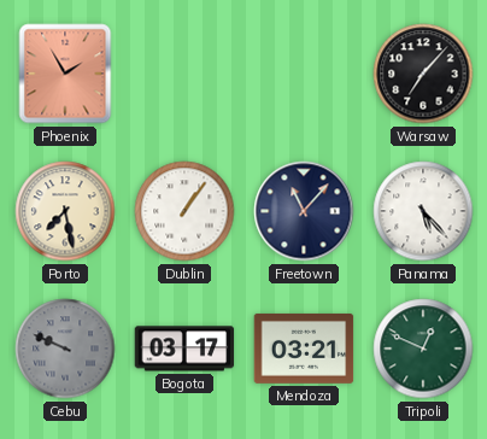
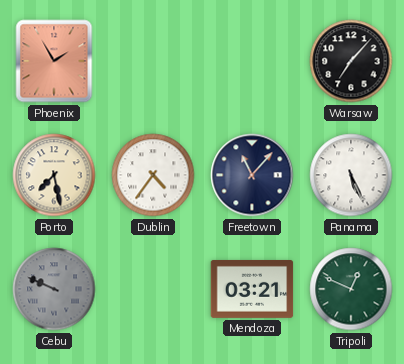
Dublin: 1:06 -> 4:36 (153, 175)
Panama: 5:23 -> 5:26 (351, 175)
Bogota: 03:17 -> none (184, 349)
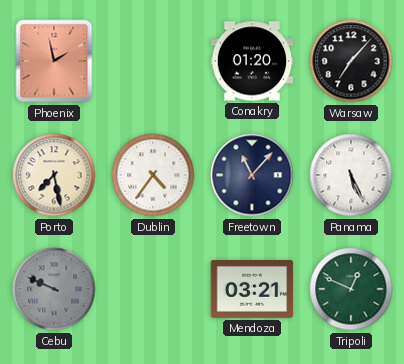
Phoenix: 1:55 -> 1:58 (54, 61)
Conakry: none -> 01:20 (252, 61)
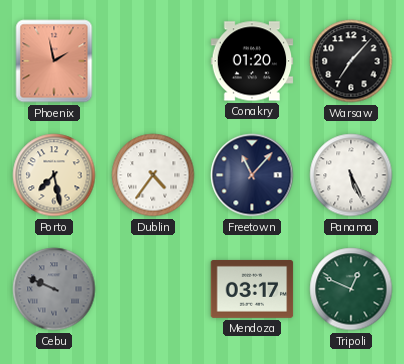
Mendoza: 03:21 -> 03:17 (252, 289)
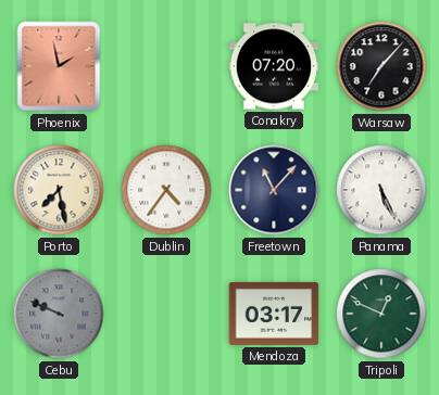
Conakry: 01:20 -> 07:20 (274, 66)
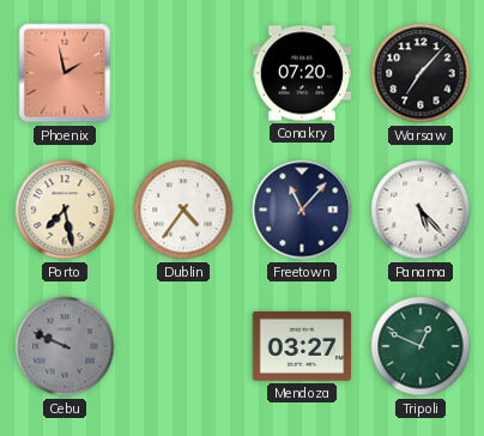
Panama: 5:26 -> 5:23 (421, 210)
Mendoza: 03:17 -> 03:27 (302, 346)
